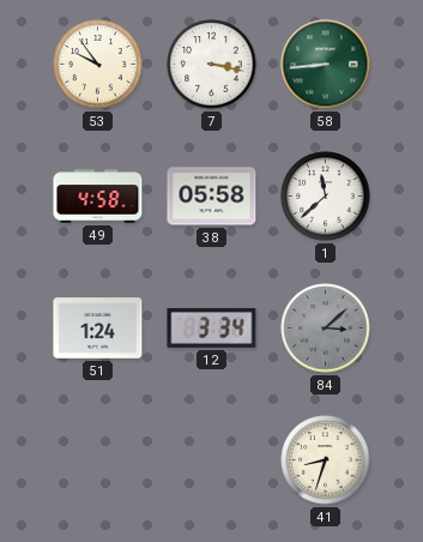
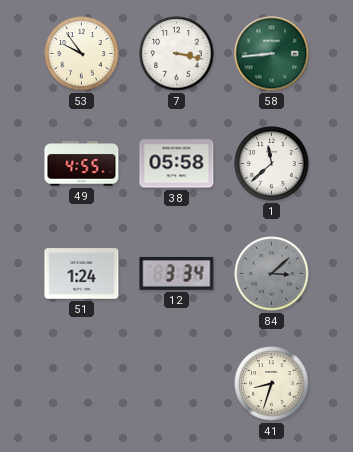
49: 4:58 -> 4:55 (82, 164)
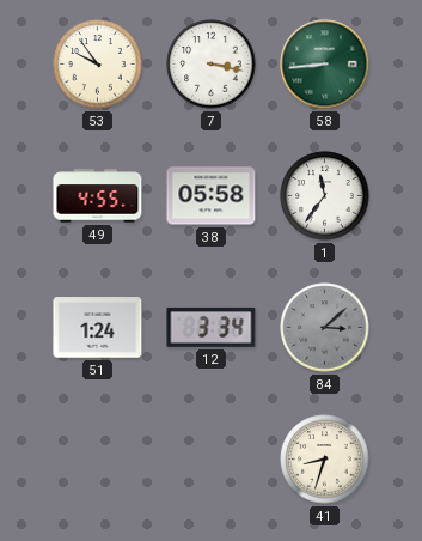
1: 11:38 -> 11:36 (325, 196)
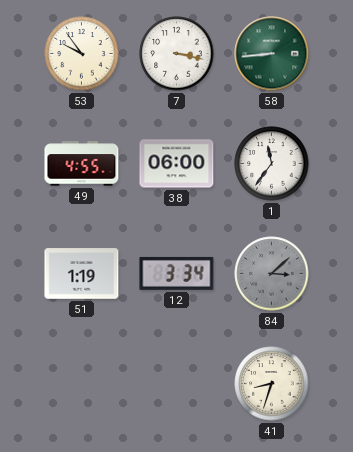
38: 05:58 -> 06:00 (177, 164)
51: 1:24 -> 1:19 (82, 274)
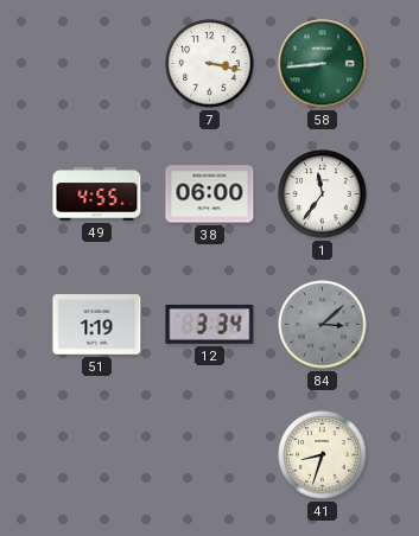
53: 9:54 -> none (82, 54)
